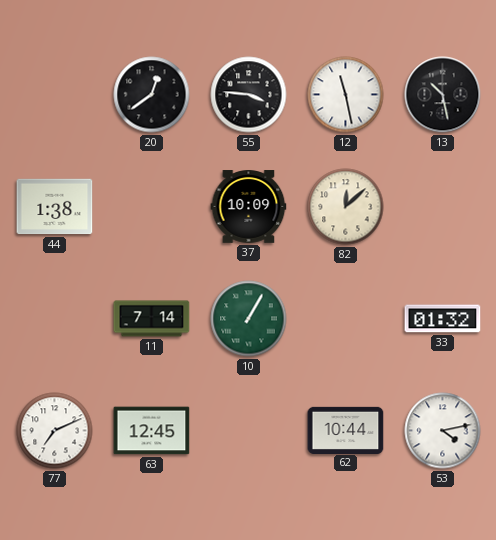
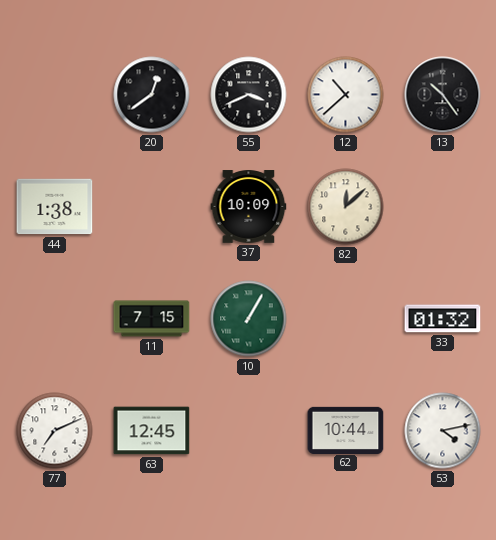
55: 3:46 -> 3:41 (249, 95)
12: 11:28 -> 10:38 (346, 95)
13: 10:28 -> 10:24 (443, 95)
11: 7:14 -> 7:15 (152, 319)
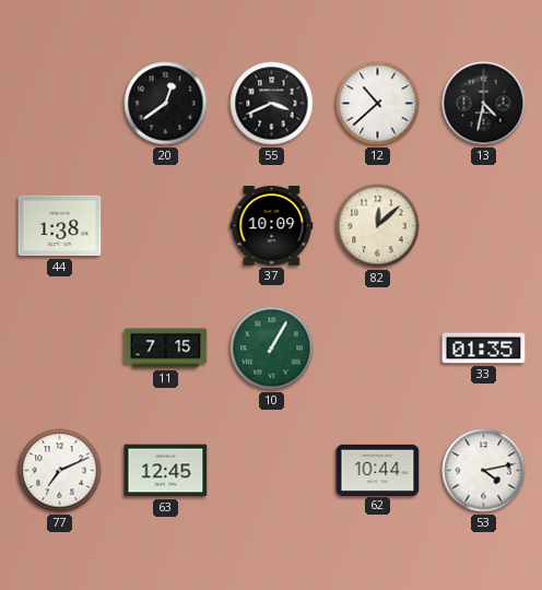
13: 10:24 -> 4:32 (484, 104)
33: 01:32 -> 01:35 (484, 349)
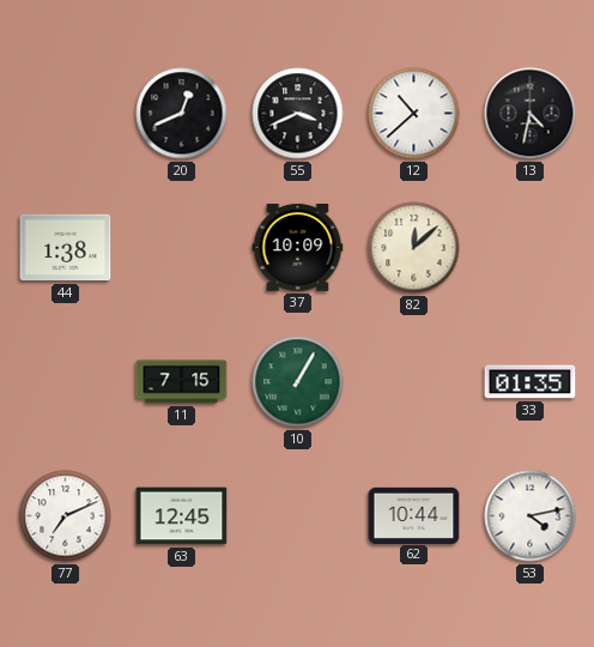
20: 12:39 -> 12:41 (182, 114)
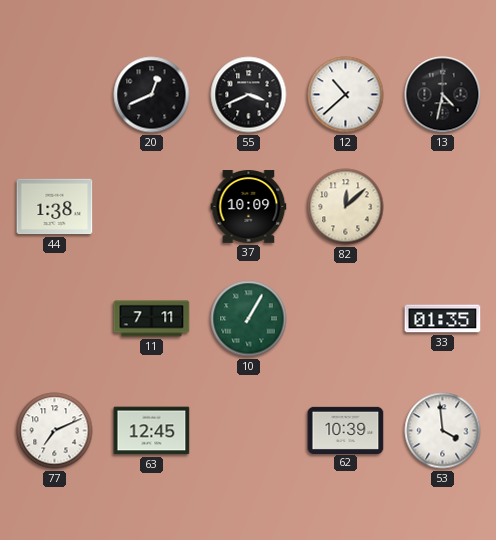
11: 7:15 -> 7:11 (152, 319)
62: 10:44 -> 10:39 (346, 430)
53: 4:13 -> 3:59 (443, 431)
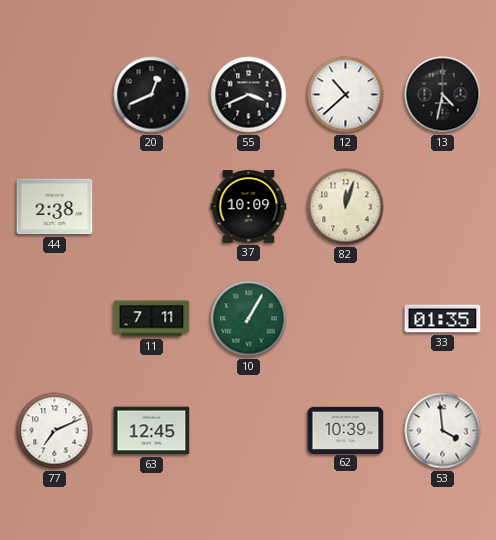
44: 1:38 -> 2:38 (55, 207)
82: 12:08 -> 12:03 (346, 207)
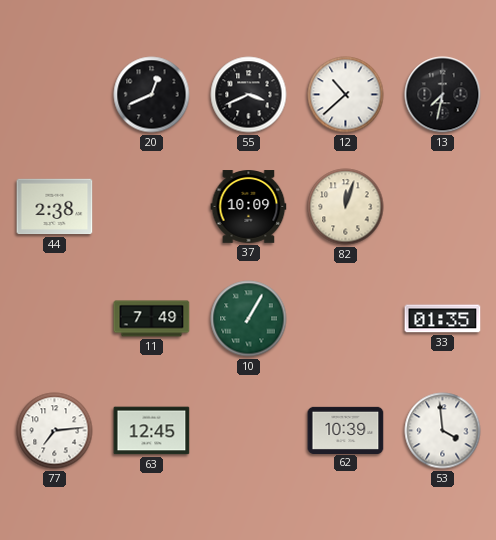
13: 4:32 -> 7:32 (443, 95)
11: 7:11 -> 7:49 (152, 319)
77: 7:11 -> 7:14 (55, 431)
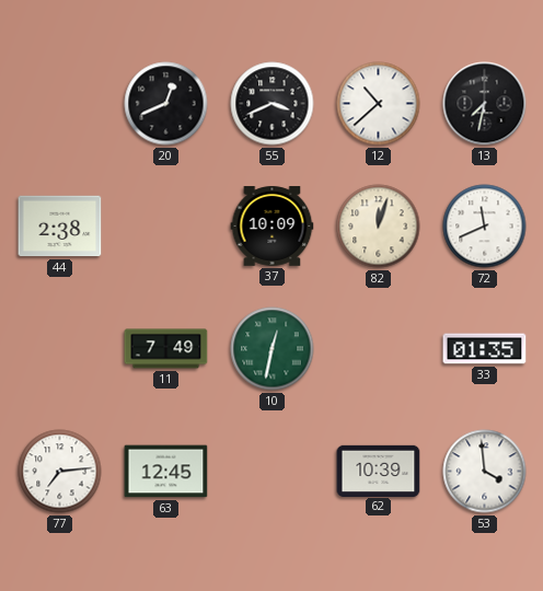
72: none -> 11:41 (485, 227)
10: 1:05 -> 12:32 (273, 349)
